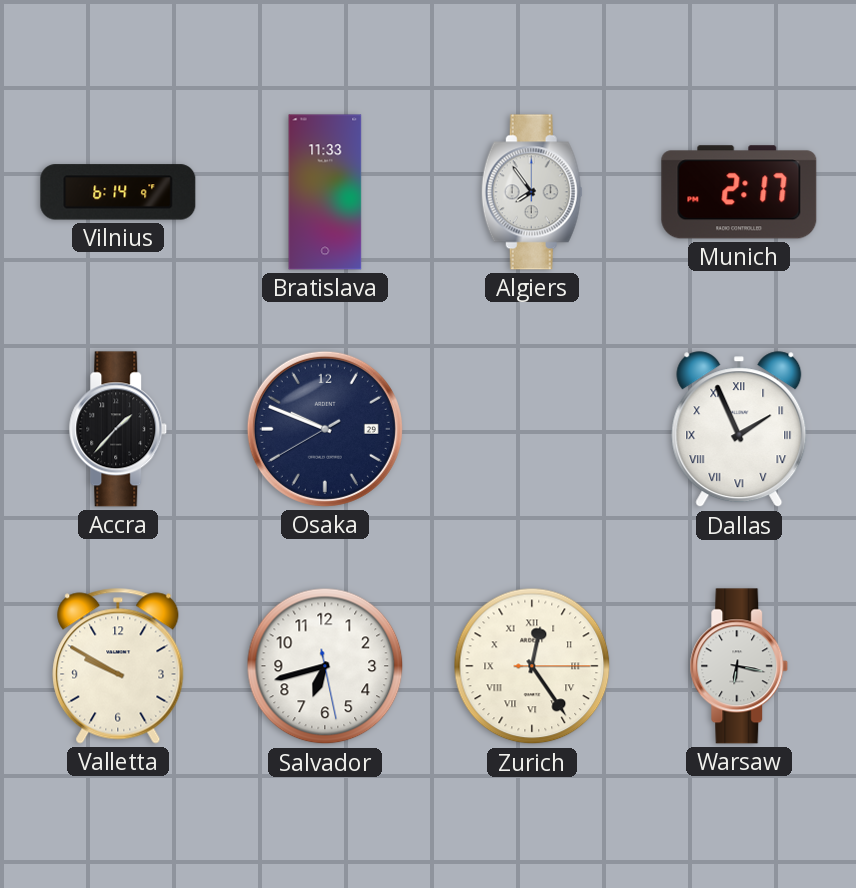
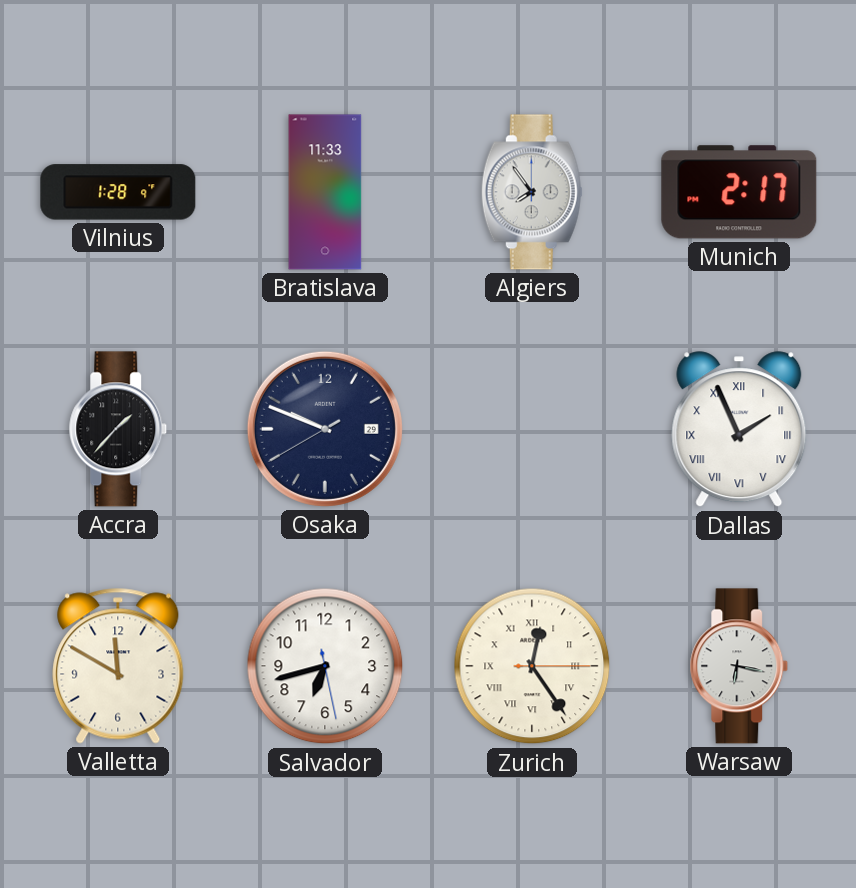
Vilnius: 6:14 -> 1:28 (118, 192)
Valletta: 9:50 -> 11:50 (118, 666)
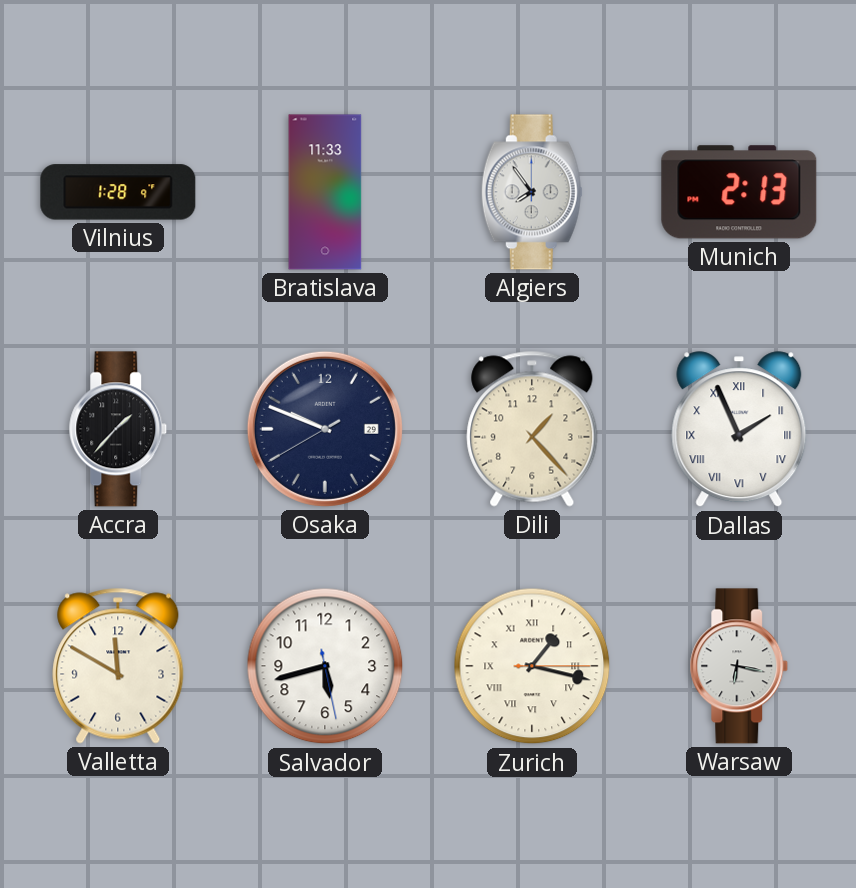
Munich: 2:17 -> 2:13 (739, 192)
Dili: none -> 1:23 (532, 429)
Salvador: 6:42 -> 5:42 (325, 666)
Zurich: 12:24 -> 1:17 (532, 666)
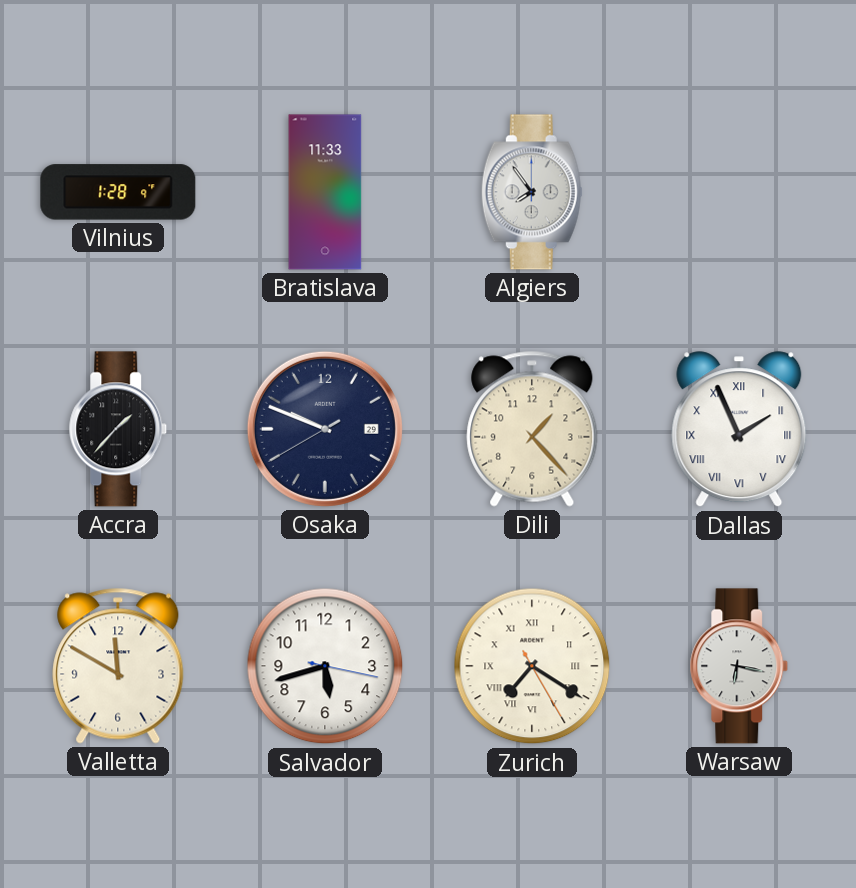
Munich: 2:13 -> none (739, 192)
Salvador: 5:42:28 -> 5:42:17 (325, 666)
Zurich: 1:17 -> 7:20 (532, 666)
